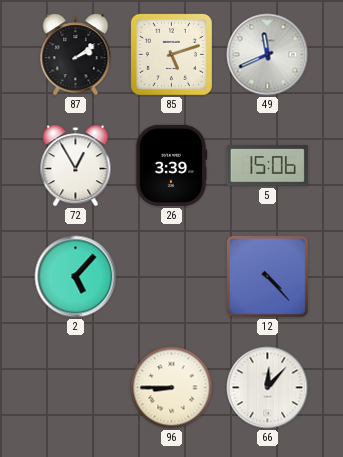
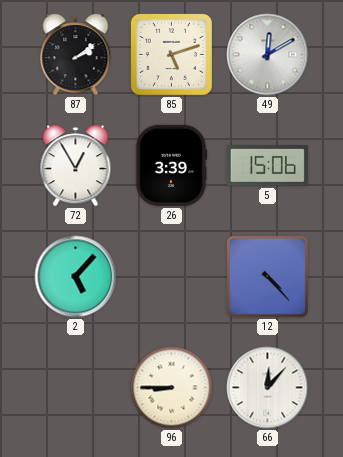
49: 11:41 -> 12:10 (268, 55)
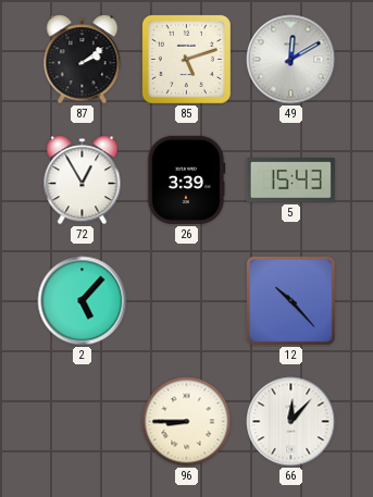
5: 15:06 -> 15:43 (290, 181)
12: 4:23 -> 10:23 (291, 301)
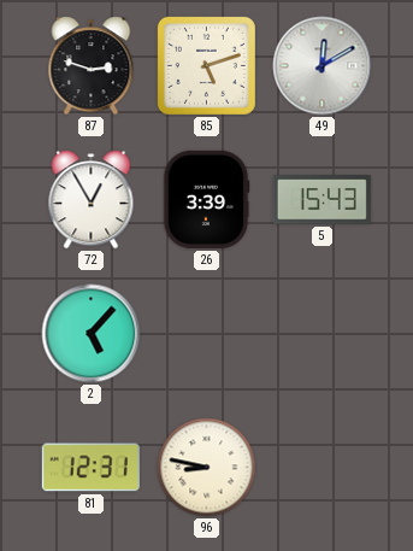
87: 2:09 -> 2:48 (92, 66)
12: 10:23 -> none (291, 301)
81: none -> 12:31 (90, 468)
96: 8:45 -> 8:47 (207, 468)
66: 12:07 -> none (291, 422)
